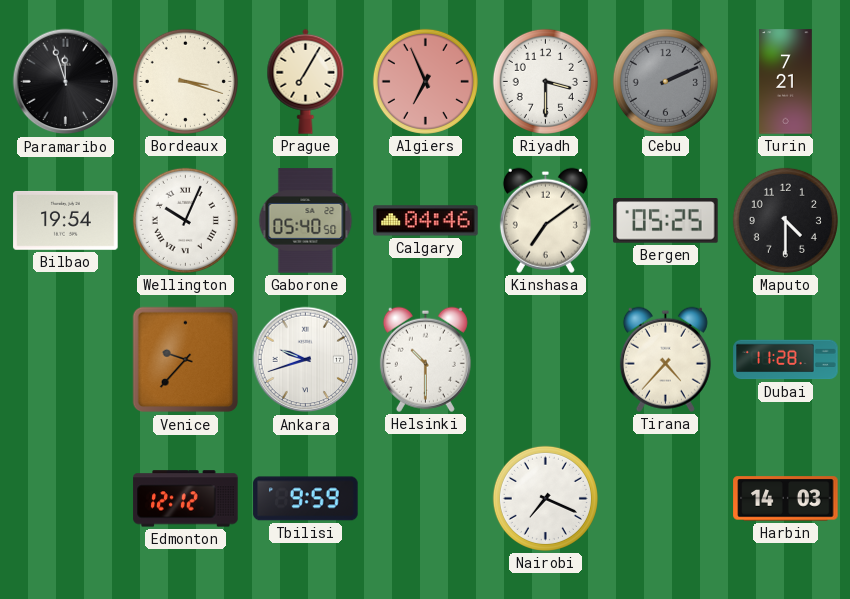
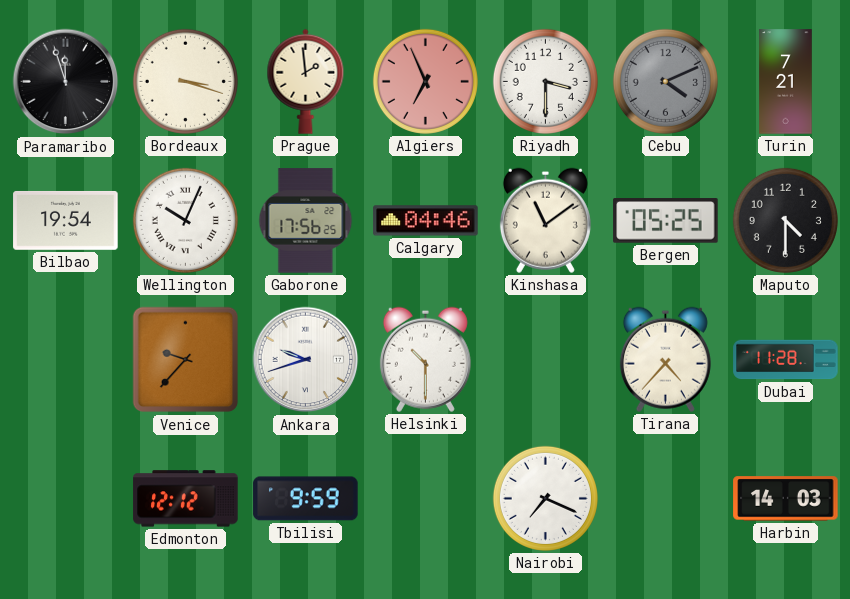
Prague: 7:05 -> 1:59 (306, 81)
Cebu: 2:11 -> 4:11 (665, 81)
Gaborone: 05:40 -> 17:56 (306, 221)
Kinshasa: 7:09 -> 11:09 (545, 220)
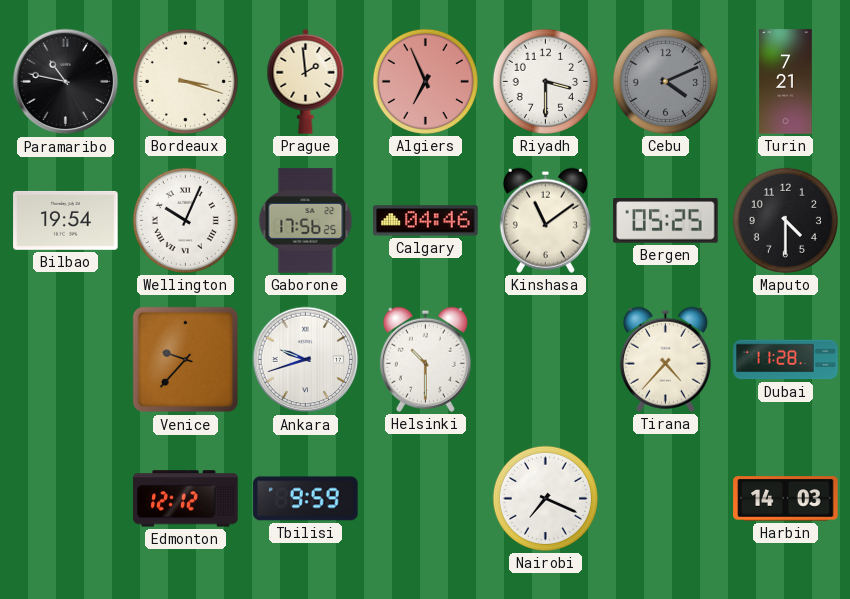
Paramaribo: 11:57 -> 10:47 (66, 82)
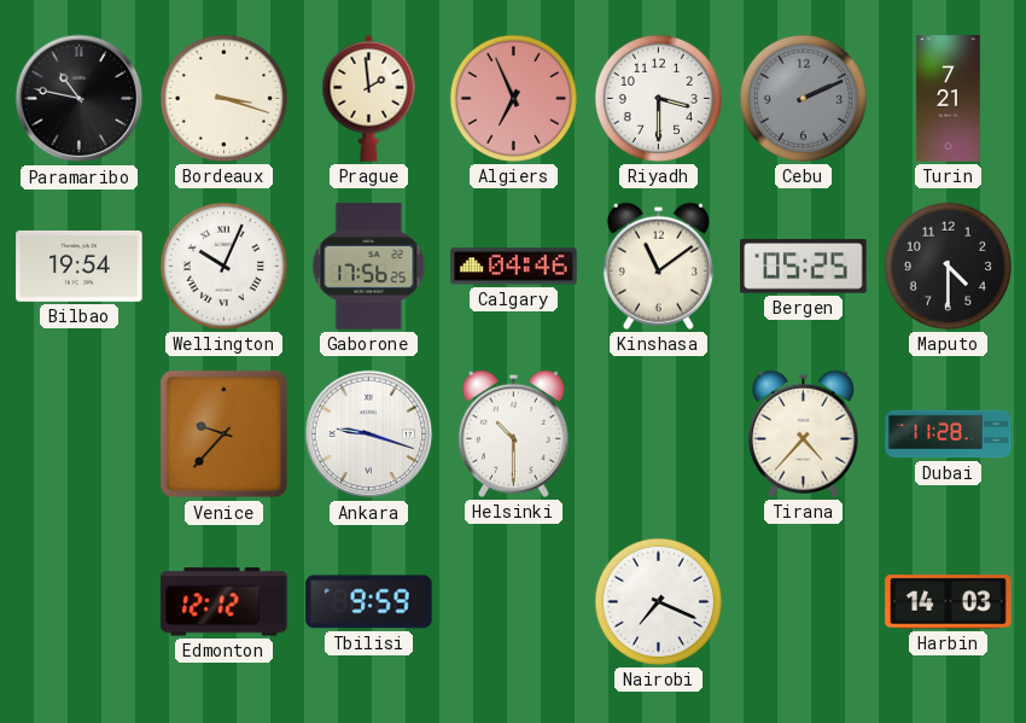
Cebu: 4:11 -> 2:11 (803, 98)
Ankara: 9:42 -> 9:18 (369, 435)
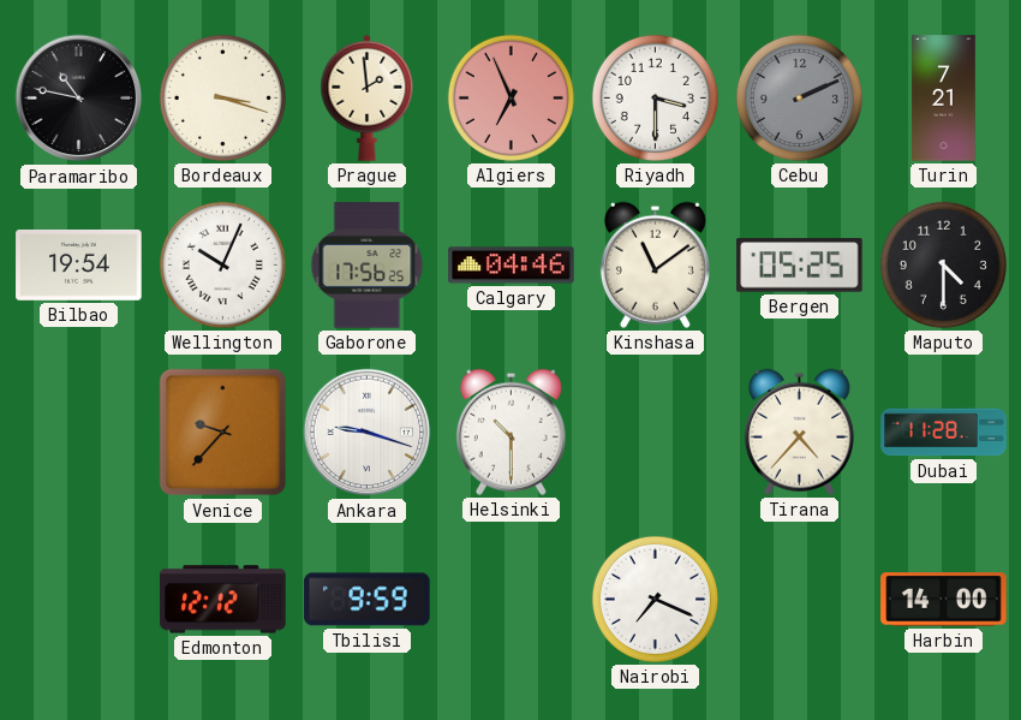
Harbin: 14:03 -> 14:00 (944, 600)
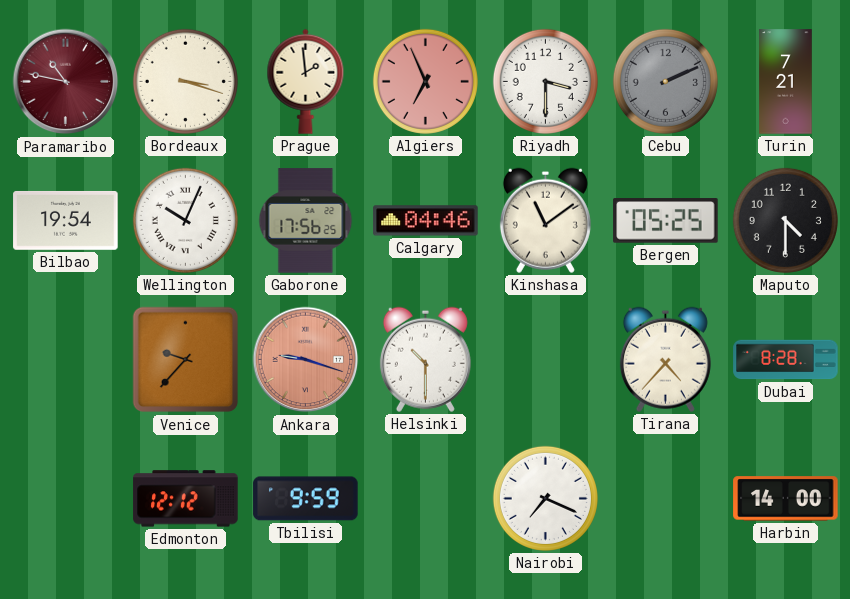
Paramaribo dial: black -> burgundy (66, 82)
Ankara dial: white -> salmon (306, 360)
Dubai: 11:28 -> 8:28 (786, 360)
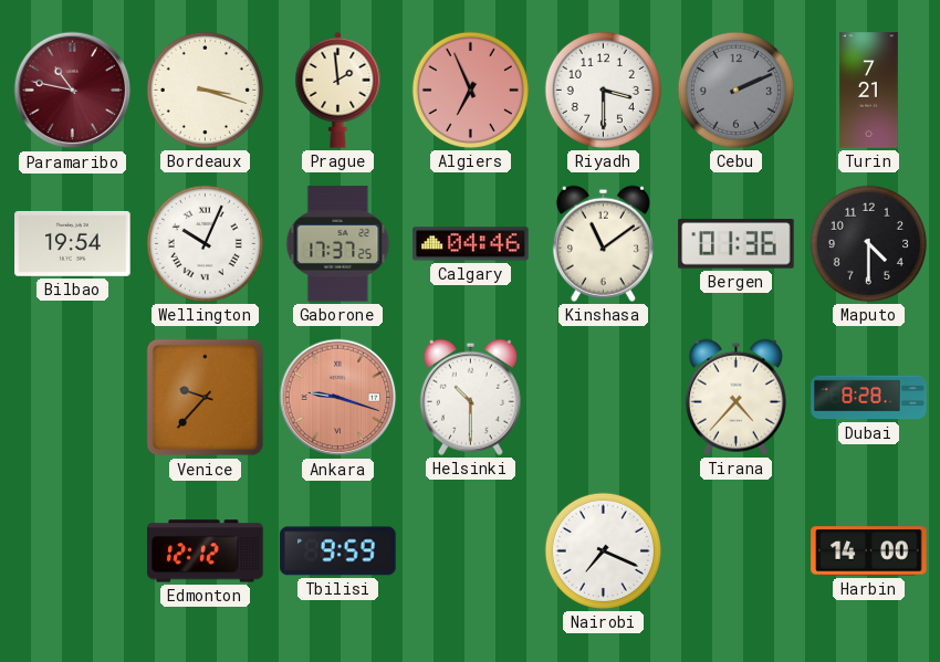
Gaborone: 17:56 -> 17:37 (338, 244)
Bergen: 05:25 -> 01:36 (737, 244)
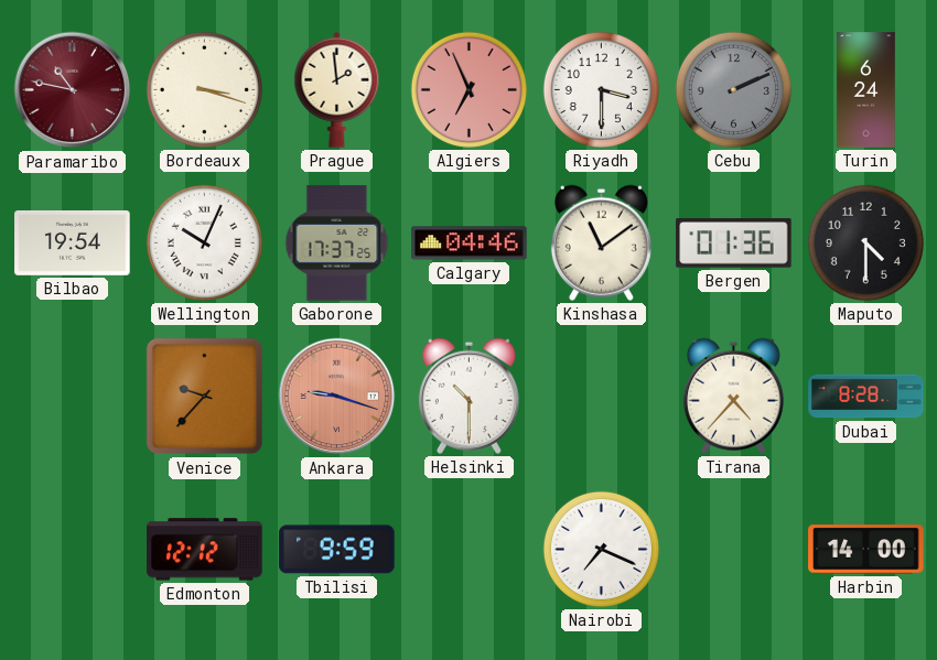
Turin: 7:21 -> 6:24 (866, 90)
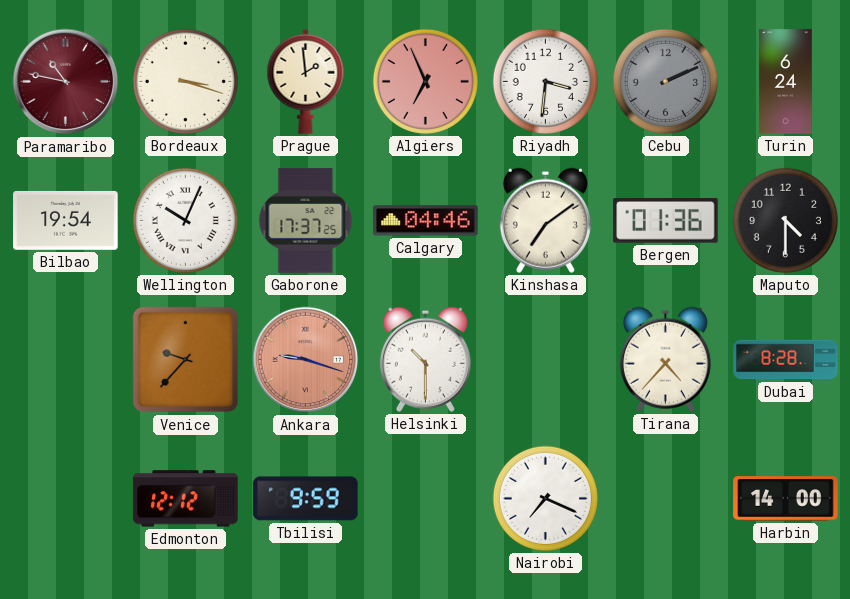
Riyadh: 3:30 -> 3:31 (545, 81)
Kinshasa: 11:09 -> 7:09 (545, 220)
